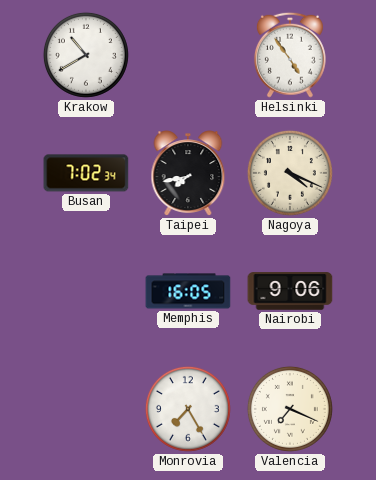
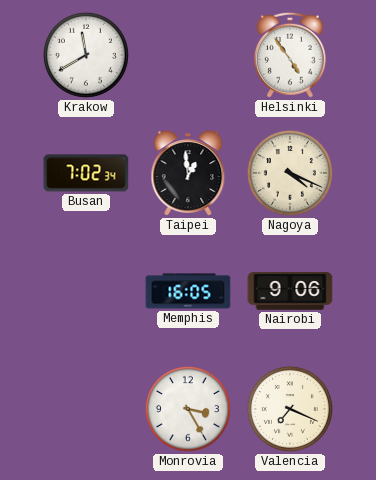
Krakow: 10:40 -> 11:40 (86, 55)
Taipei: 7:43 -> 12:59 (188, 173)
Monrovia: 7:25 -> 3:25 (188, 409)
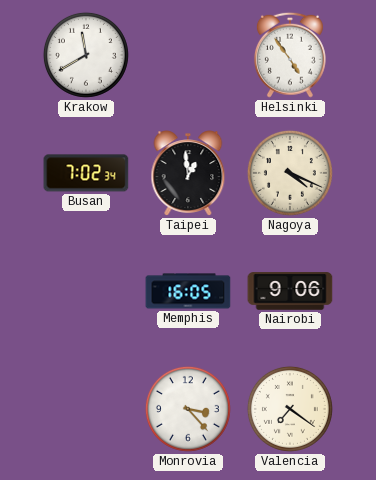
Monrovia: 3:25 -> 3:23 (188, 409)
Valencia: 7:19 -> 7:21 (290, 409)
